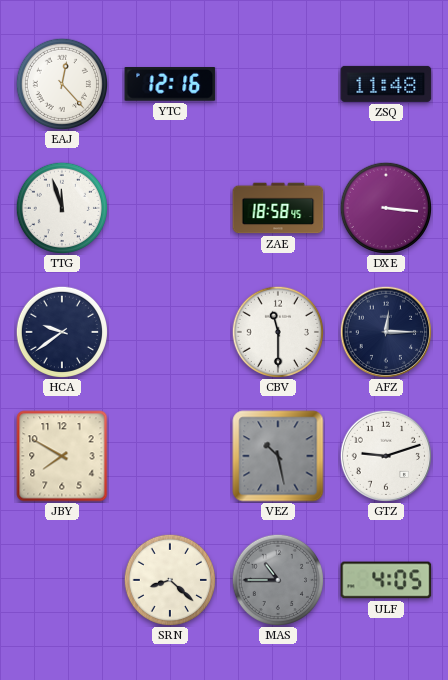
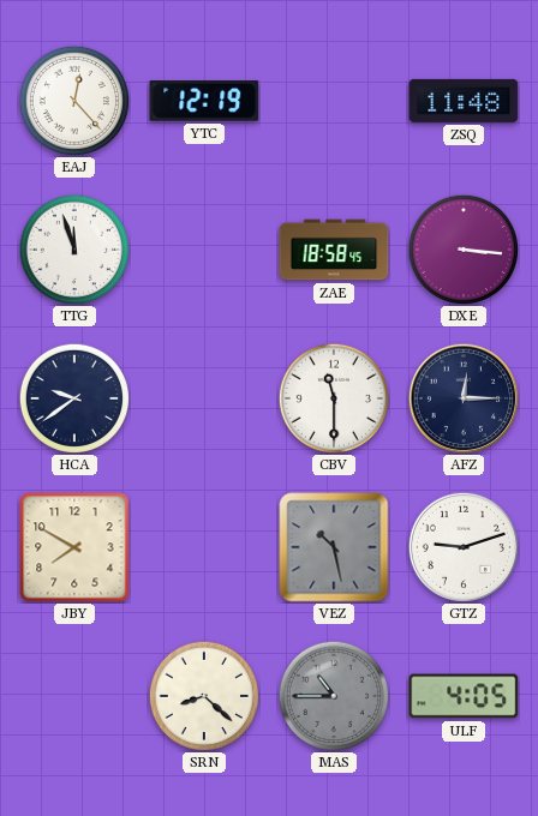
YTC: 12:16 -> 12:19 (204, 102)
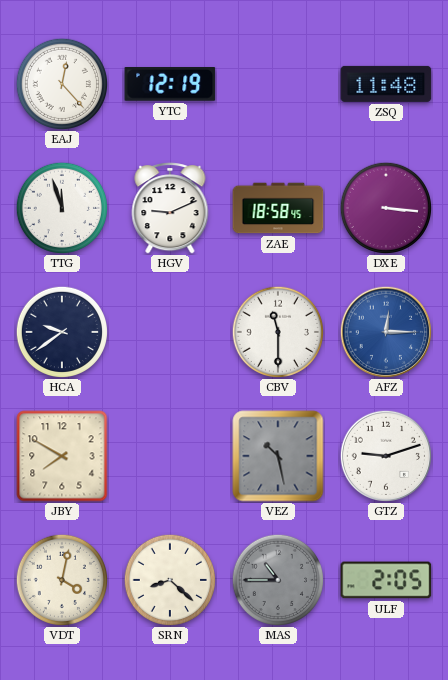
HGV: none -> 9:11 (170, 209)
AFZ dial: navy -> blue (385, 331)
VDT: none -> 4:02 (61, 579)
ULF: 4:05 -> 2:05 (386, 580)
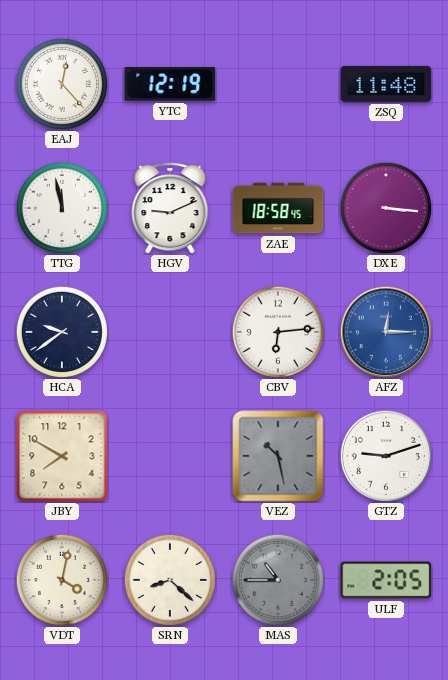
TTG: 11:57 -> 11:58 (61, 207)
CBV: 11:30 -> 6:14 (277, 331)
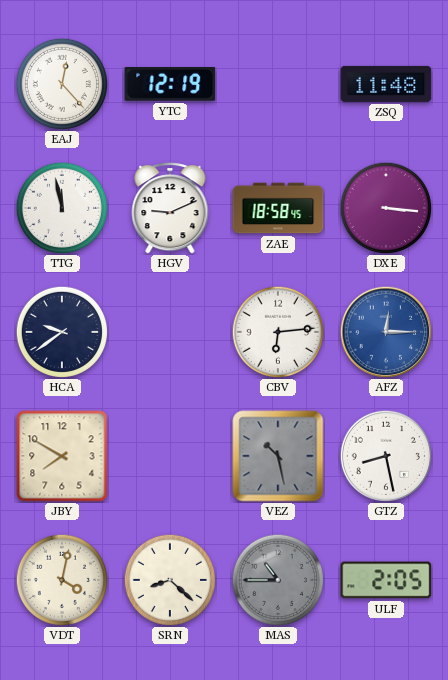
GTZ: 9:12 -> 8:28 (385, 455)
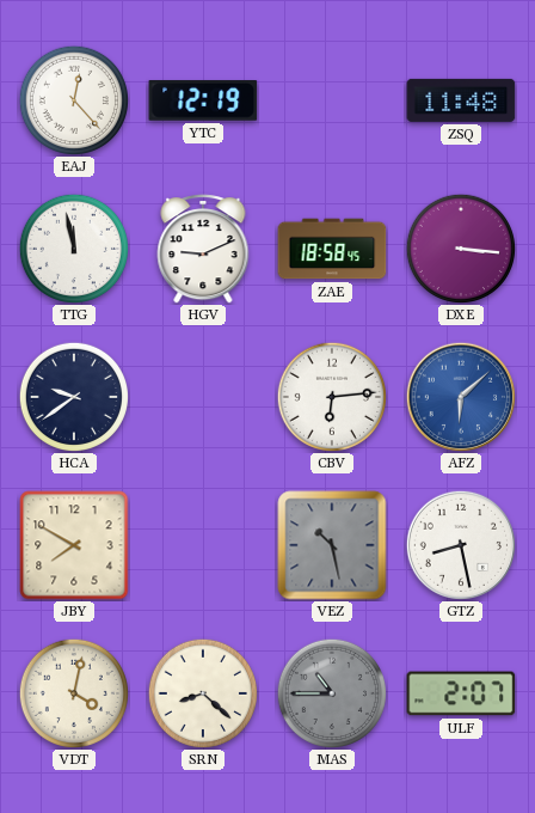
AFZ: 12:15 -> 6:08 (460, 396)
ULF: 2:05 -> 2:07 (461, 693)
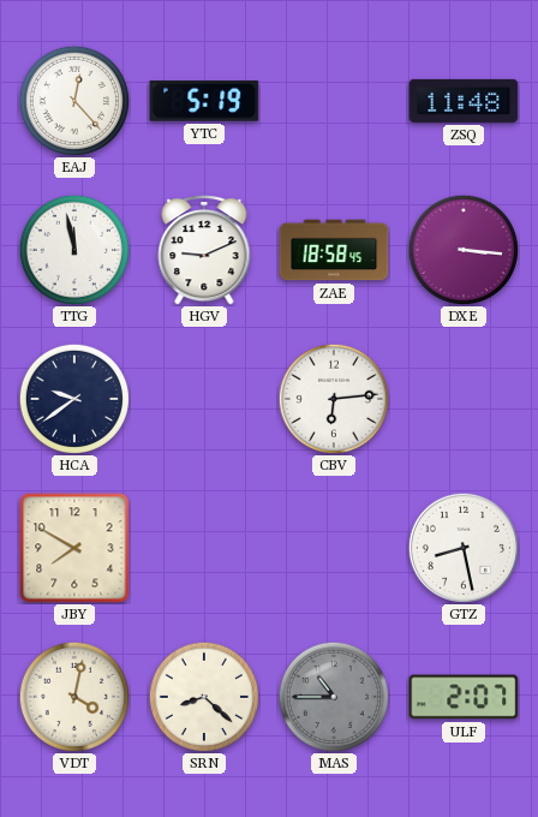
YTC: 12:19 -> 5:19 (204, 102)
AFZ: 6:08 -> none (460, 396)
VEZ: 10:28 -> none (332, 545)
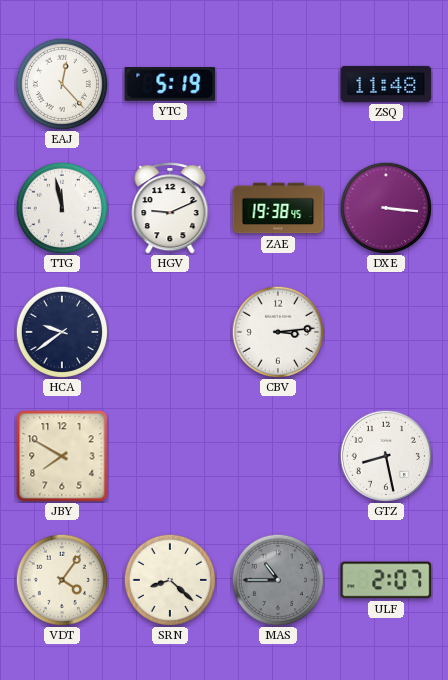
ZAE: 18:58 -> 19:38 (278, 208)
CBV: 6:14 -> 3:14 (277, 331)
VDT: 4:02 -> 4:06 (61, 579)
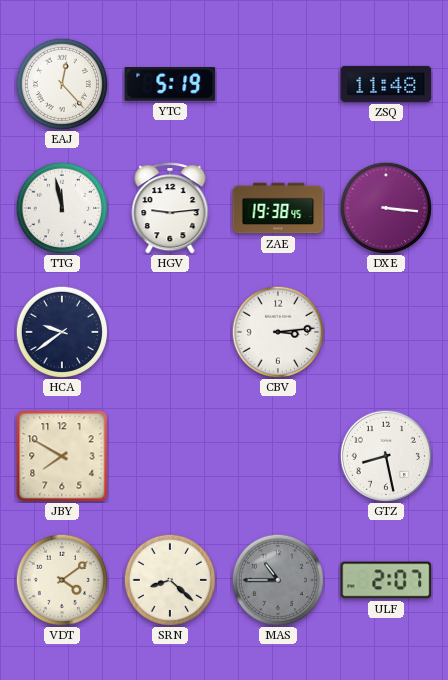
HGV: 9:11 -> 9:14 (170, 209)
VDT: 4:06 -> 4:09 (61, 579)
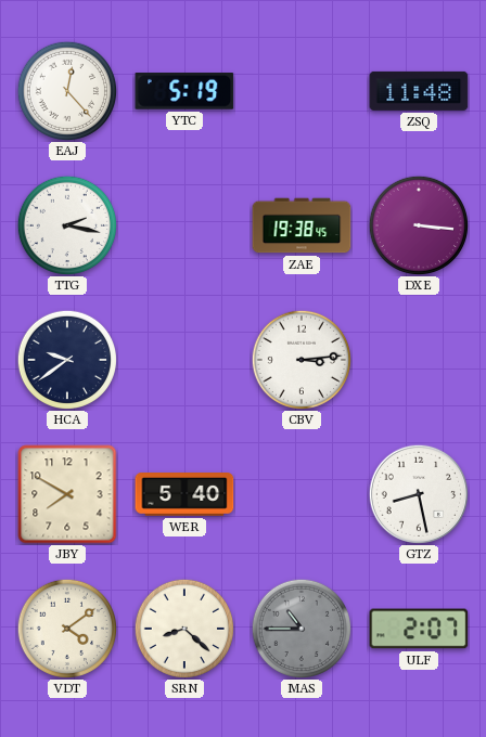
TTG: 11:58 -> 2:17 (66, 224)
HGV: 9:14 -> none (170, 209)
WER: none -> 5:40 (184, 495)
